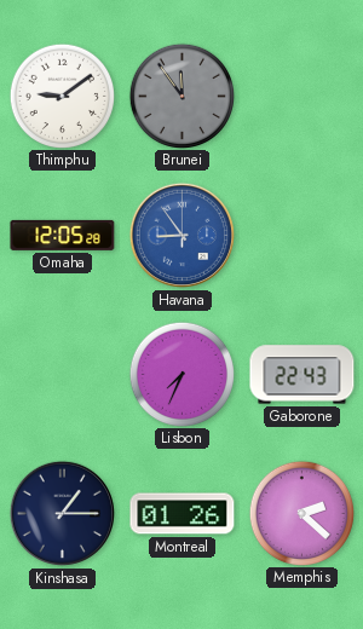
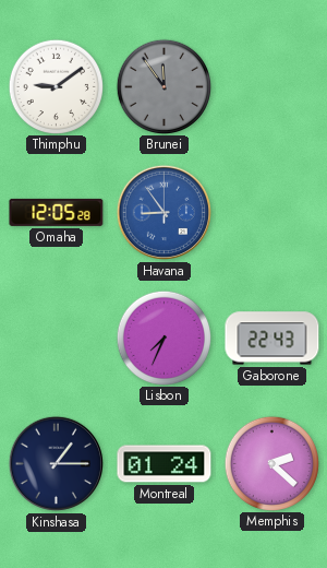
Montreal: 01:26 -> 01:24 (165, 464)
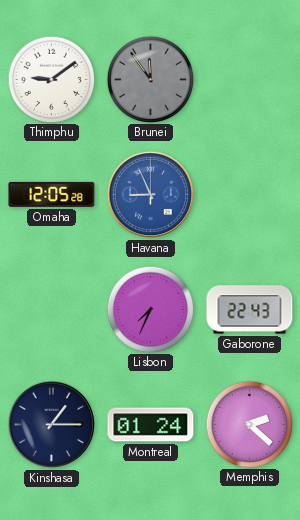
Havana: 8:54 -> 8:56 (150, 194)
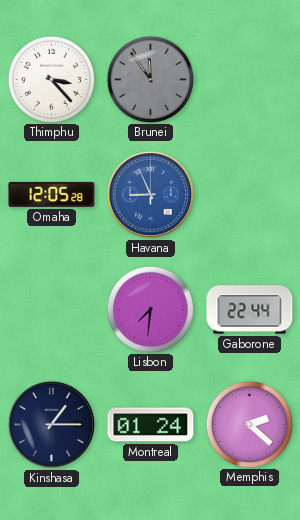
Thimphu: 9:09 -> 3:23 (51, 79)
Lisbon: 7:34 -> 7:31 (150, 309)
Gaborone: 22:43 -> 22:44 (250, 310)
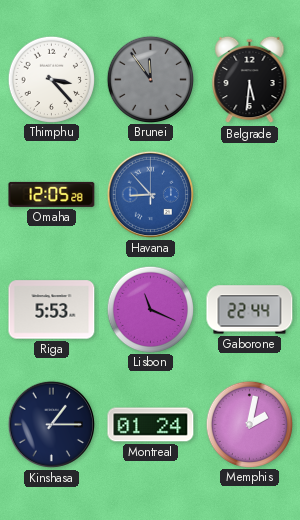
Belgrade: none -> 5:31 (250, 80)
Havana: 8:56 -> 8:53 (150, 194)
Riga: none -> 5:53 (52, 310)
Lisbon: 7:31 -> 11:19 (150, 309)
Memphis: 2:22 -> 2:02 (249, 424)
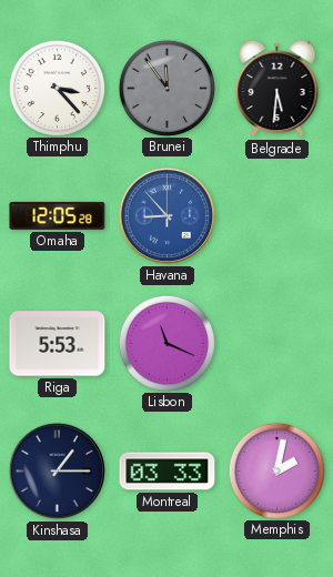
Gaborone: 22:44 -> none (250, 310)
Montreal: 01:24 -> 03:33 (168, 472)
